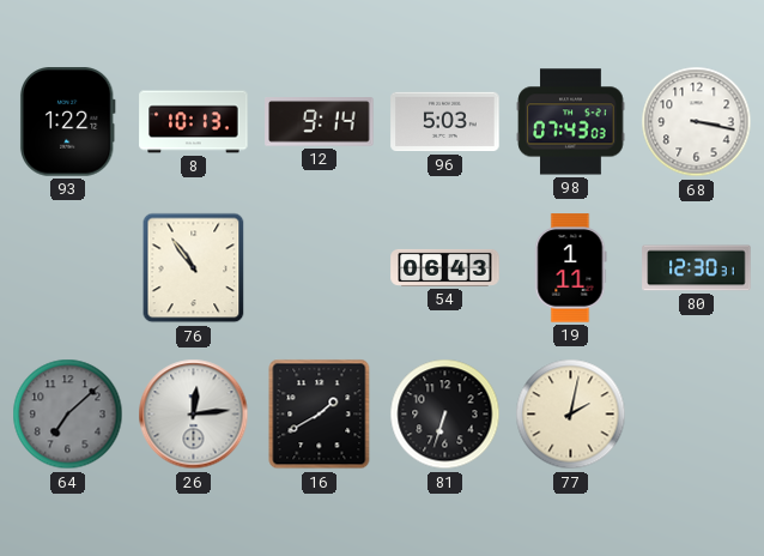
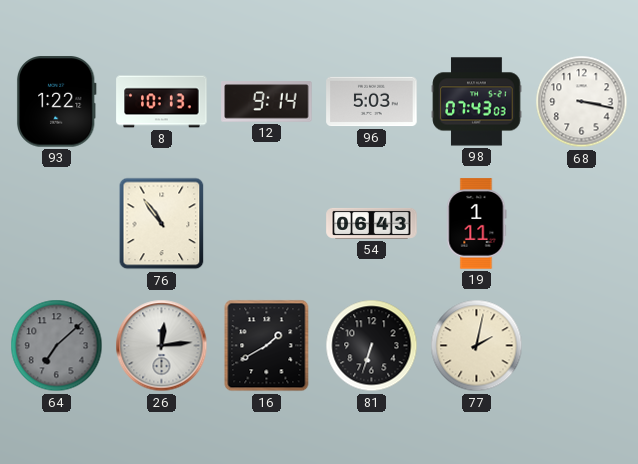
80: 12:30 -> none (697, 268)
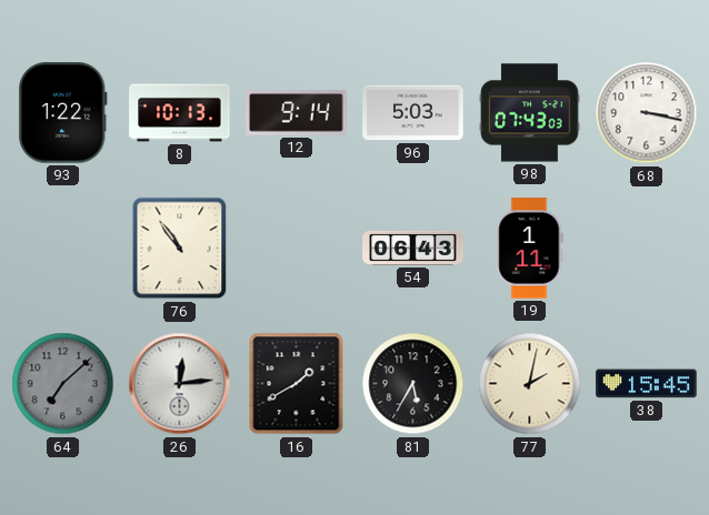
81: 6:33 -> 5:35 (413, 384)
38: none -> 15:45 (647, 384)
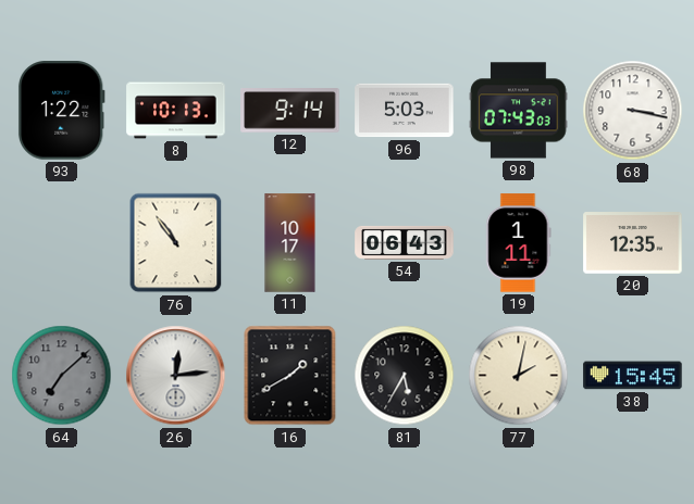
11: none -> 10:17 (290, 243)
20: none -> 12:35 (633, 243)
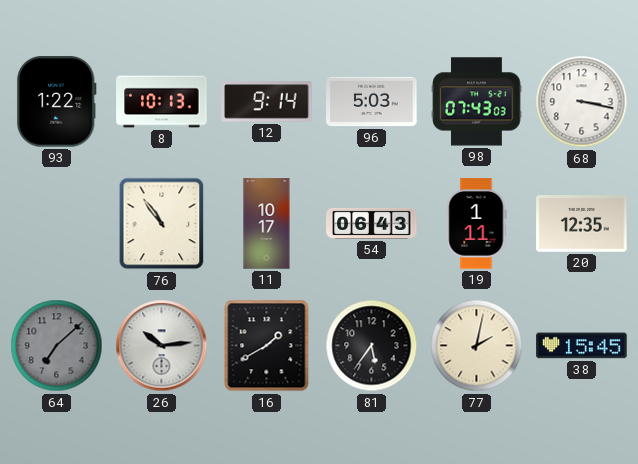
26: 12:14 -> 10:14 (162, 346)
81: 5:35 -> 5:36 (372, 346)
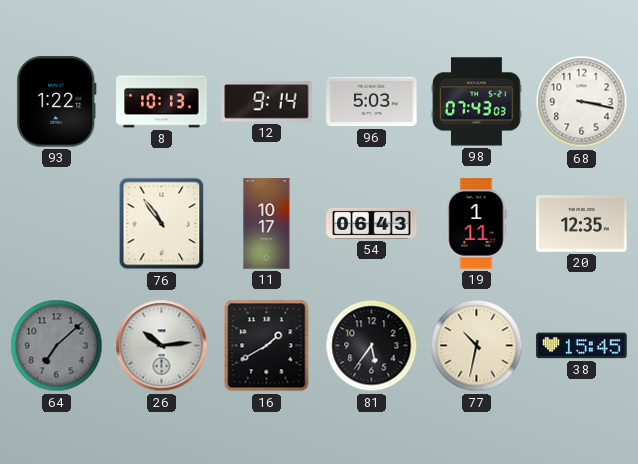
77: 2:02 -> 10:32 (477, 346)
